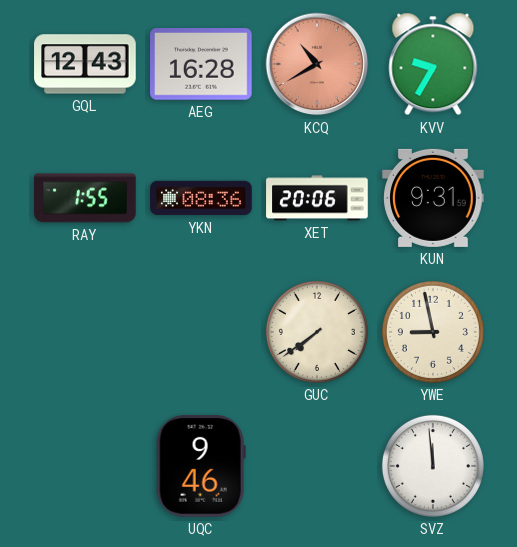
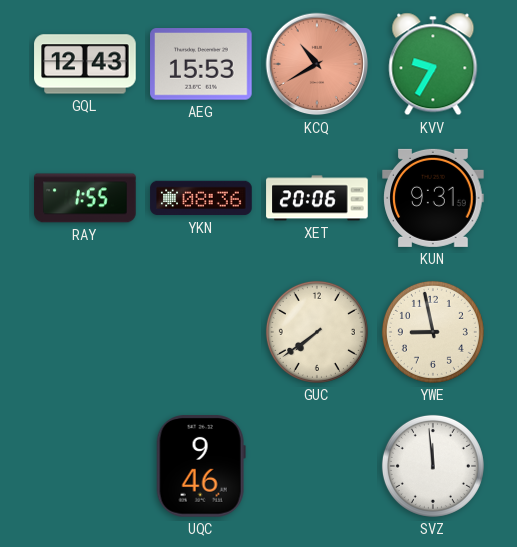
AEG: 16:28 -> 15:53 (201, 64)
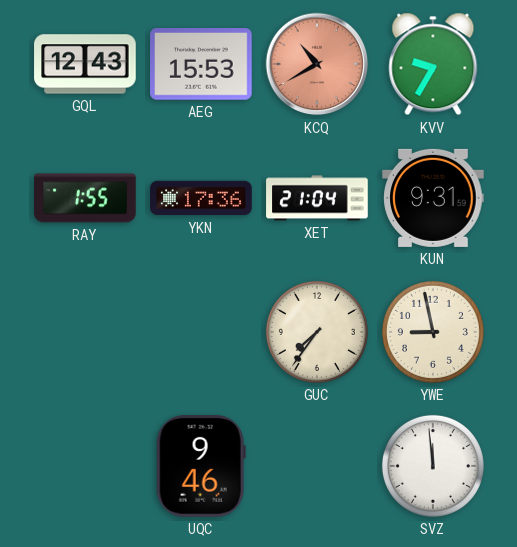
YKN: 08:36 -> 17:36 (201, 198)
XET: 20:06 -> 21:04 (317, 198)
GUC: 7:39 -> 7:36 (317, 332)
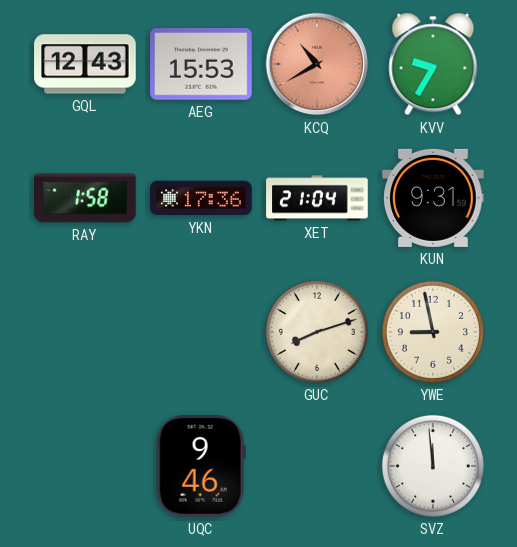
RAY: 1:55 -> 1:58 (85, 198)
GUC: 7:36 -> 8:12 (317, 332)
